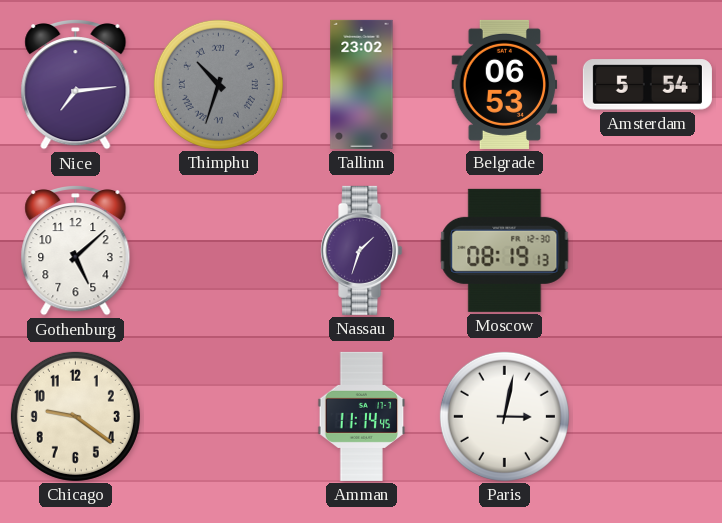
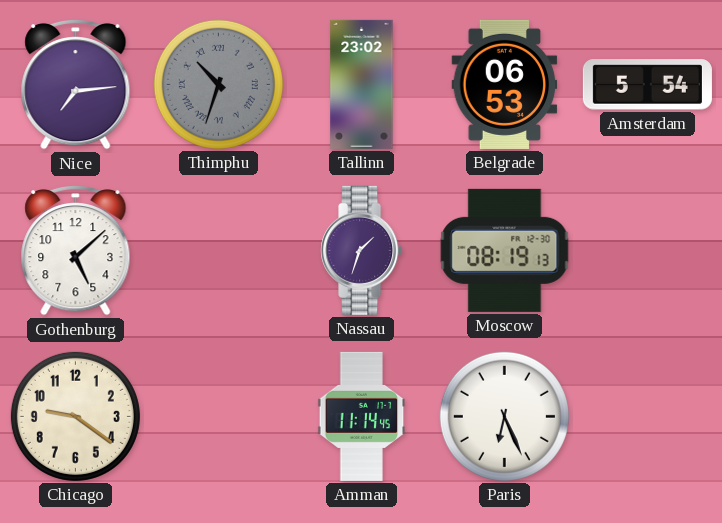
Paris: 3:02 -> 6:26 (504, 416)
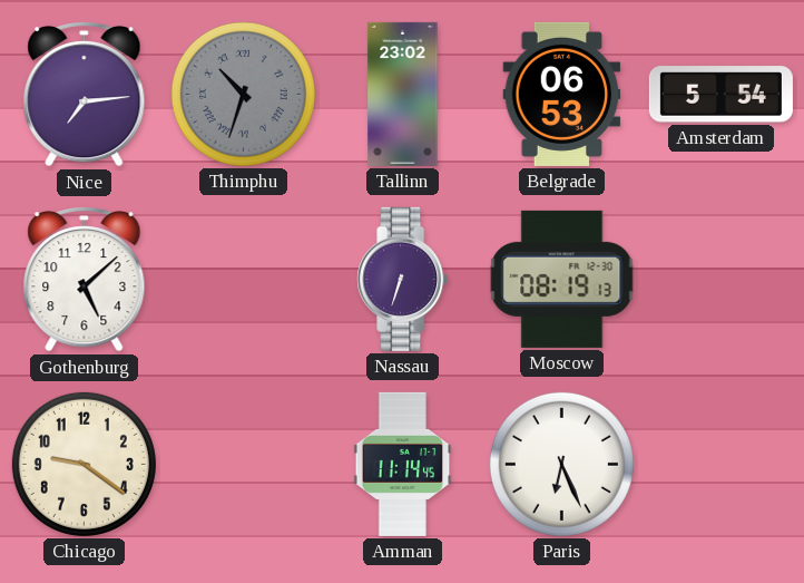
Nassau: 1:33 -> 6:33 (403, 279)
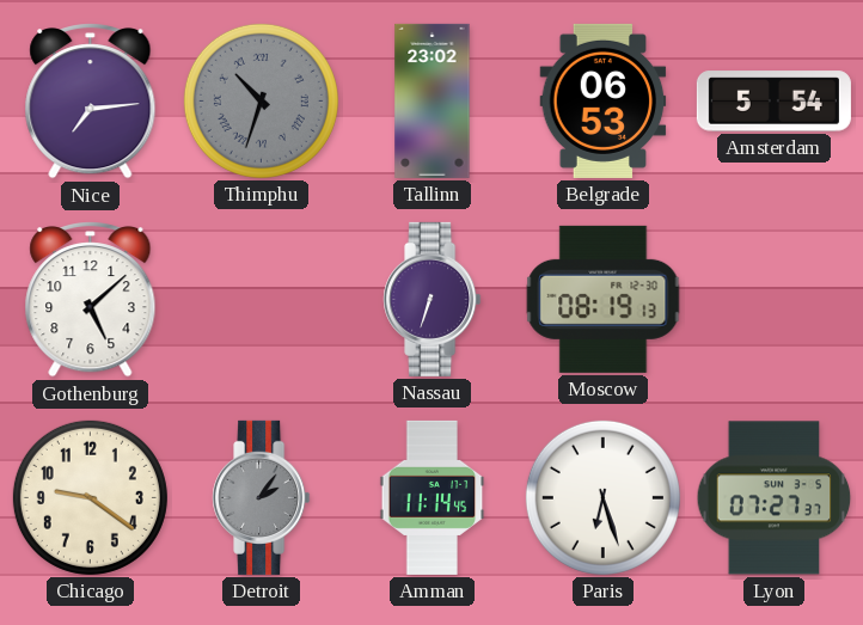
Detroit: none -> 2:06 (262, 497)
Paris: 6:26 -> 6:27 (602, 497)
Lyon: none -> 07:27 (775, 498)
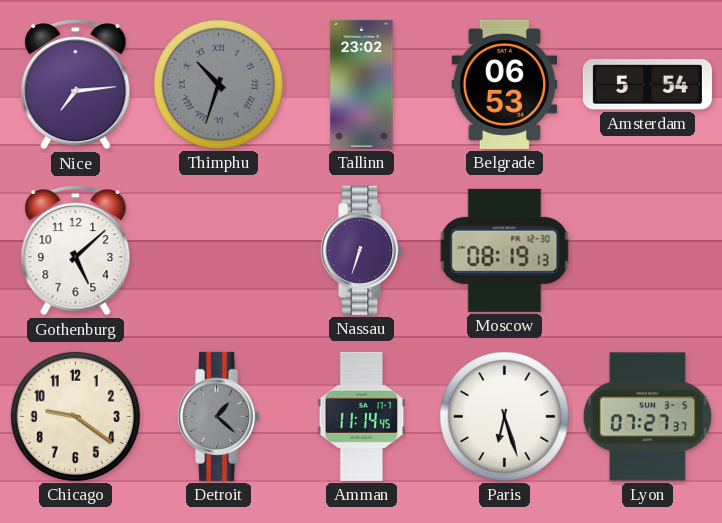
Detroit: 2:06 -> 1:22 (219, 416)
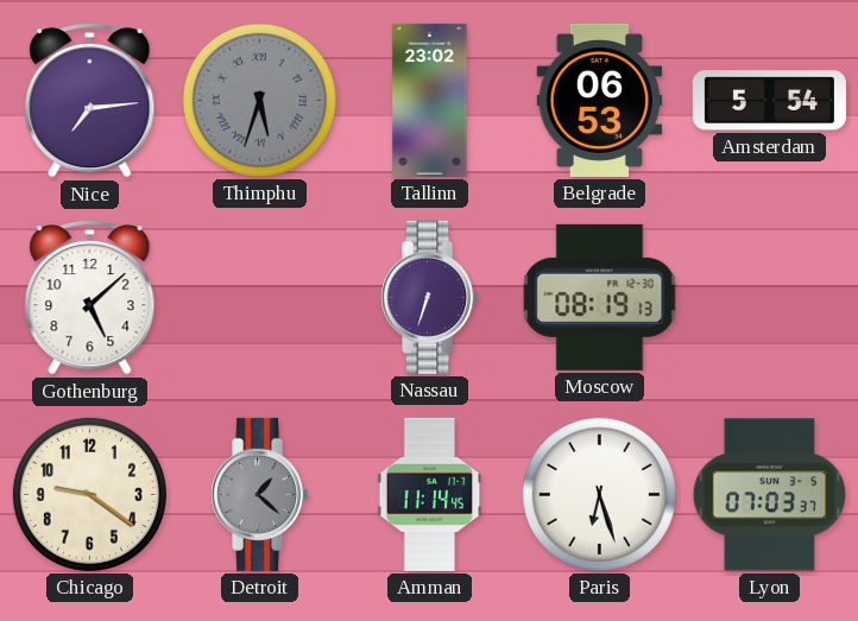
Thimphu: 10:33 -> 5:33 (259, 100)
Lyon: 07:27 -> 07:03 (770, 495)
